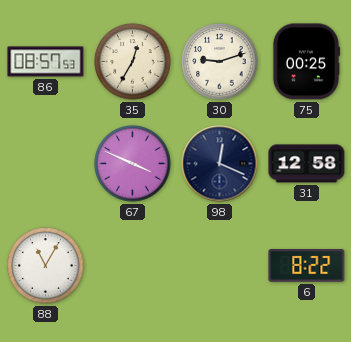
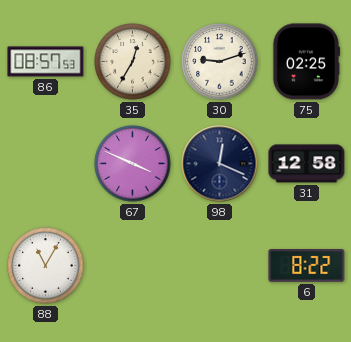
75: 00:25 -> 02:25 (306, 62)
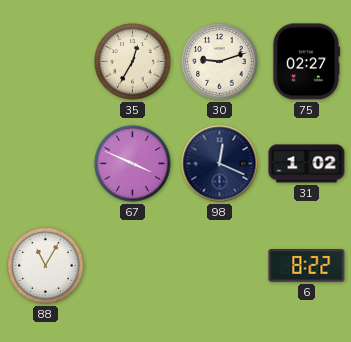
86: 08:57 -> none (46, 62)
75: 02:25 -> 02:27 (306, 62)
31: 12:58 -> 1:02 (307, 164)
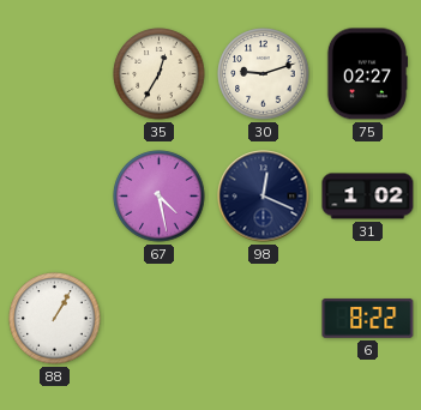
67: 3:49 -> 4:28 (160, 197)
88: 11:05 -> 1:05 (55, 319)
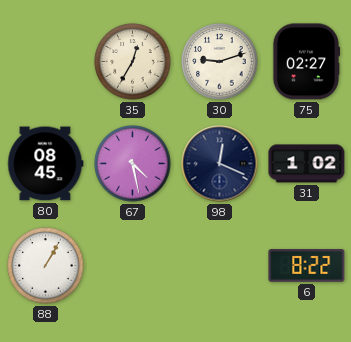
80: none -> 08:45 (46, 164)
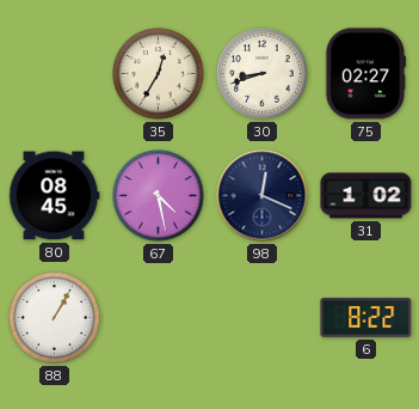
30: 9:12 -> 8:42 (263, 74)
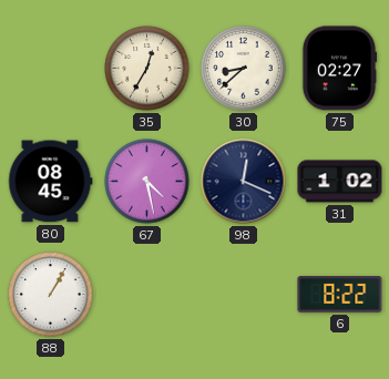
30: 8:42 -> 8:38 (244, 69)
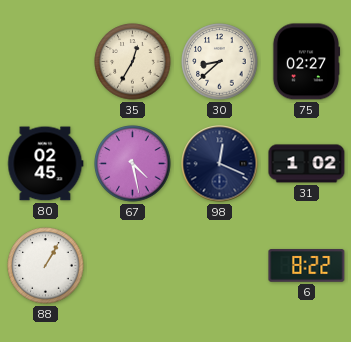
80: 08:45 -> 02:45 (46, 164)
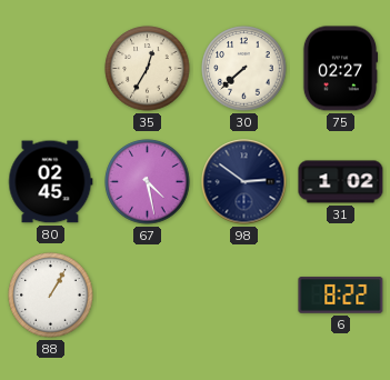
30: 8:38 -> 7:38 (244, 69)
98: 12:19 -> 2:51 (244, 182)
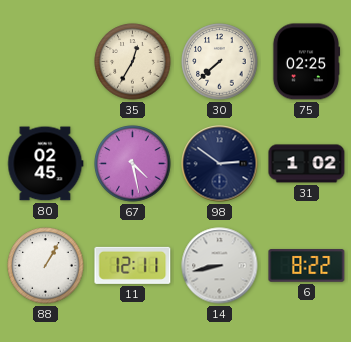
75: 02:27 -> 02:25 (306, 62)
11: none -> 12:11 (133, 265)
14: none -> 8:43 (220, 266)
